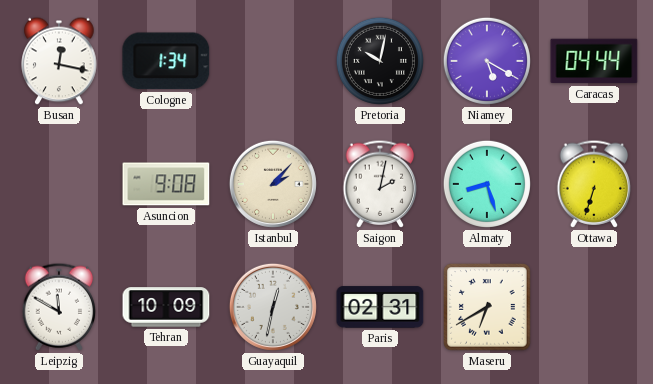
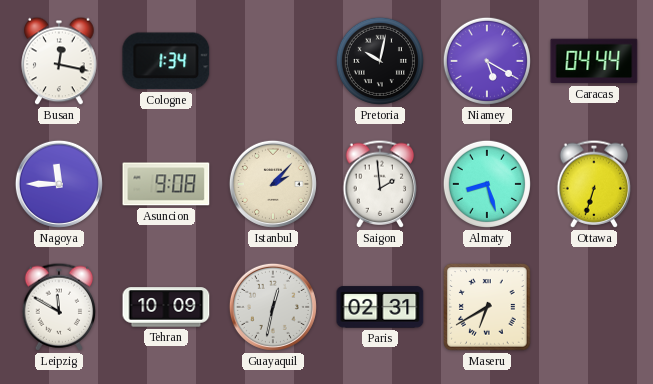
Nagoya: none -> 11:45 (59, 184)
Saigon: 2:02 -> 1:59 (380, 184)
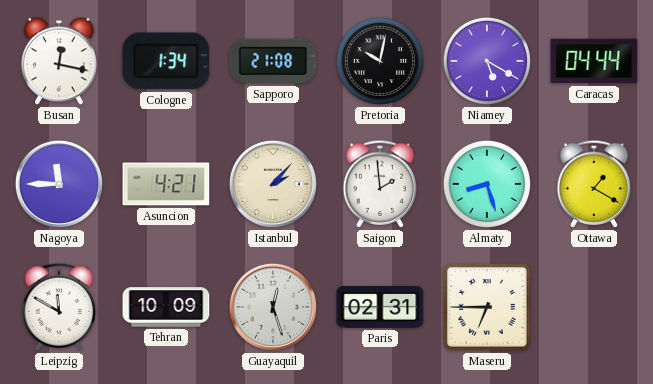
Sapporo: none -> 21:08 (273, 61)
Asuncion: 9:08 -> 4:21 (166, 184)
Ottawa: 6:33 -> 1:20 (594, 184)
Guayaquil: 12:32 -> 12:27 (273, 307)
Maseru: 6:40 -> 6:45 (487, 307)
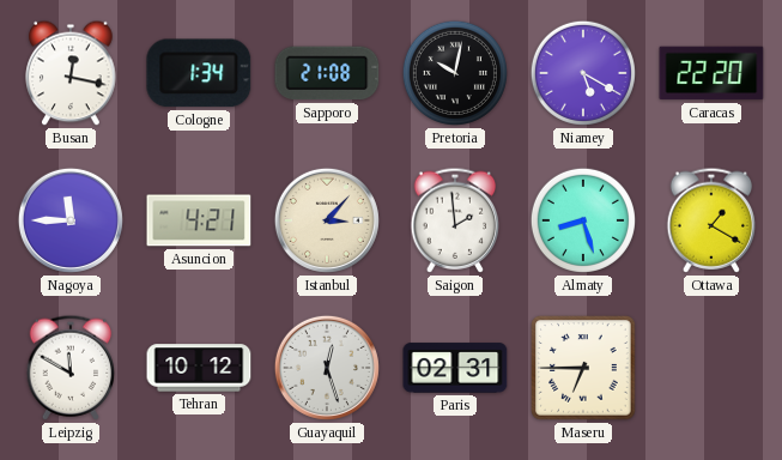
Caracas: 04:44 -> 22:20 (711, 73)
Istanbul: 2:07 -> 3:07 (327, 220)
Tehran: 10:09 -> 10:12 (199, 368)
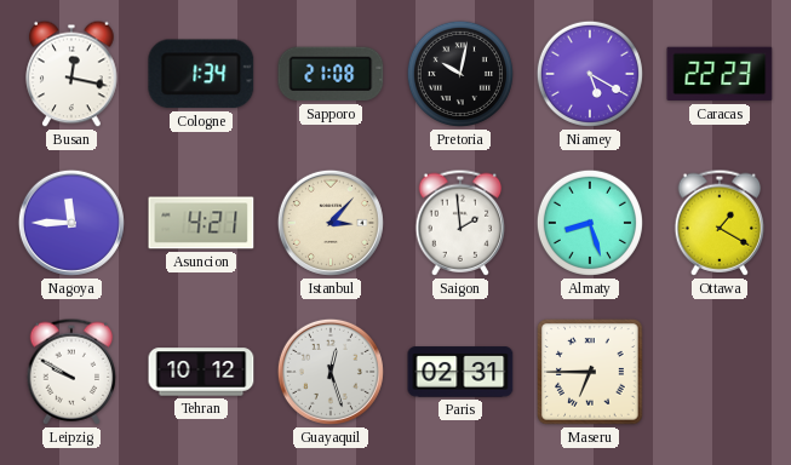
Caracas: 22:20 -> 22:23 (720, 74)
Leipzig: 11:50 -> 9:50 (71, 372)
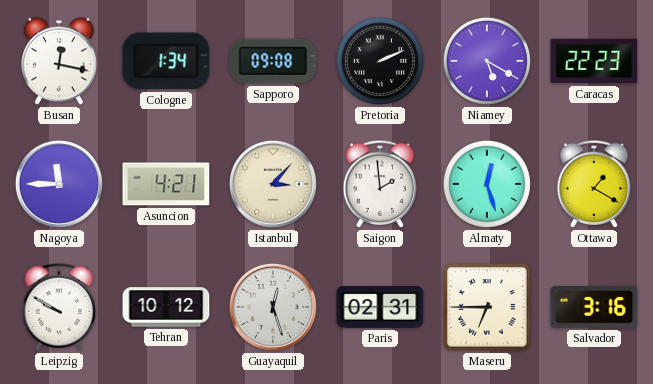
Sapporo: 21:08 -> 09:08 (273, 61)
Pretoria: 10:02 -> 2:11 (380, 61)
Almaty: 8:27 -> 12:27 (487, 184)
Salvador: none -> 3:16 (594, 307)
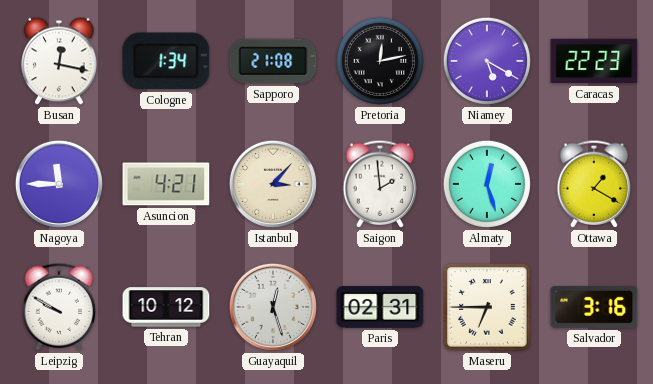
Sapporo: 09:08 -> 21:08 (273, 61)
Pretoria: 2:11 -> 12:13 (380, 61)
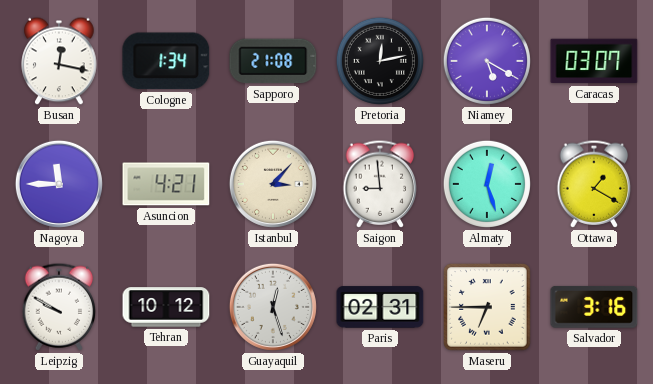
Caracas: 22:23 -> 03:07 (594, 61)
Saigon: 1:59 -> 8:59 (380, 184)
